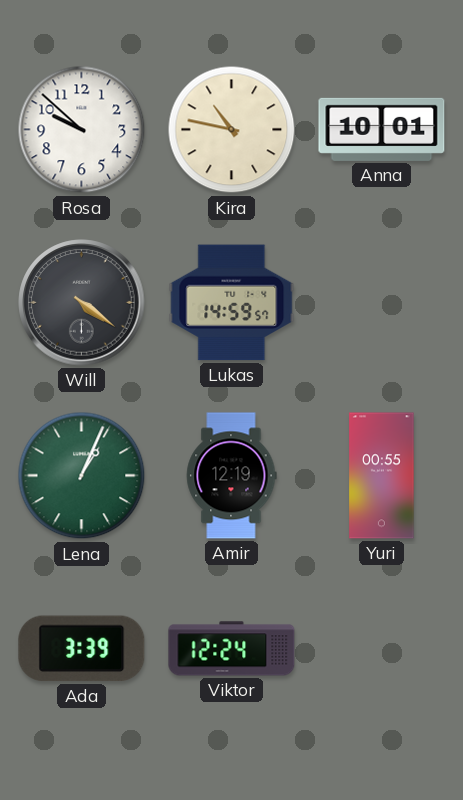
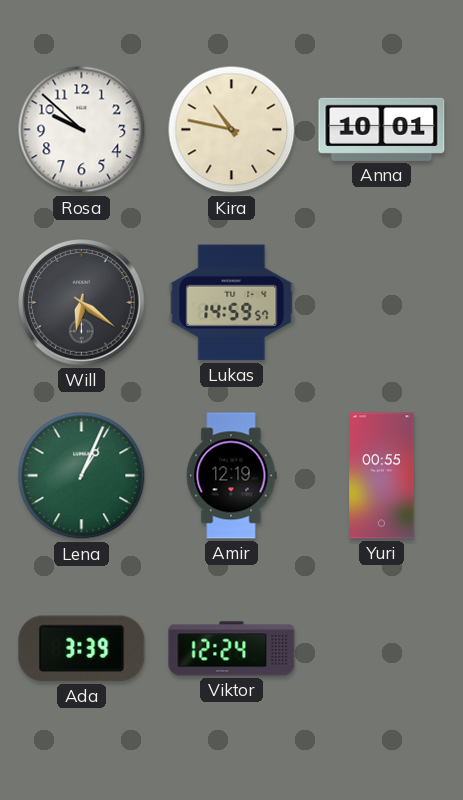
Will: 4:21 -> 6:21 (82, 303)
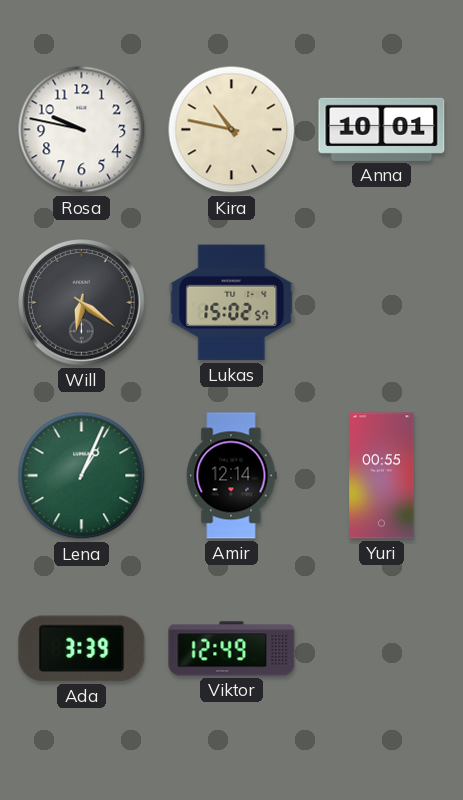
Rosa: 9:52 -> 9:47 (82, 130)
Lukas: 14:59 -> 15:02 (232, 303)
Amir: 12:19 -> 12:14 (231, 476)
Viktor: 12:24 -> 12:49 (232, 649)
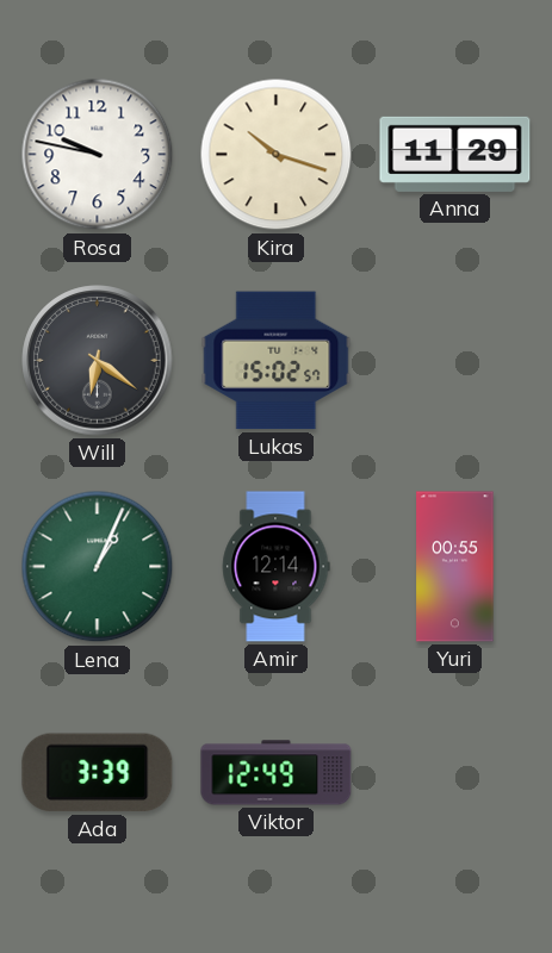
Kira: 10:47 -> 10:18 (277, 155)
Anna: 10:01 -> 11:29 (455, 154)
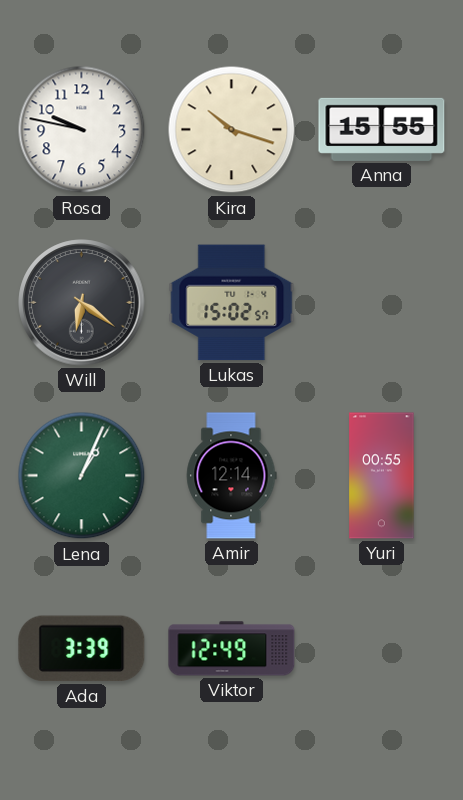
Anna: 11:29 -> 15:55 (382, 129)
